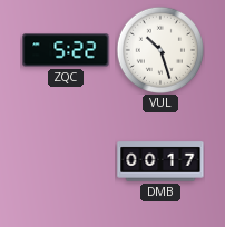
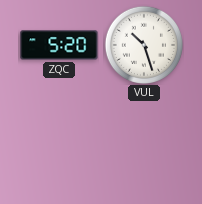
ZQC: 5:22 -> 5:20 (59, 45)
DMB: 00:17 -> none (160, 161)
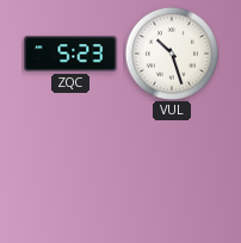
ZQC: 5:20 -> 5:23 (70, 54)
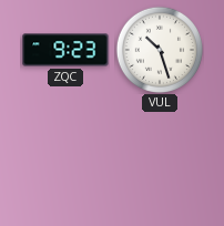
ZQC: 5:23 -> 9:23 (65, 50)
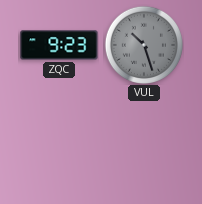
VUL dial: white -> grey (143, 44)
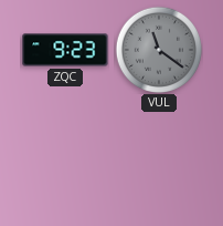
VUL: 10:27 -> 11:21 (158, 49)
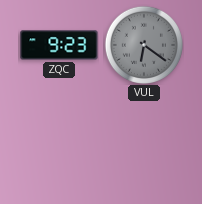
VUL: 11:21 -> 6:21 (143, 44)
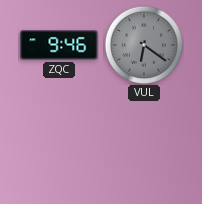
ZQC: 9:23 -> 9:46 (59, 45)
